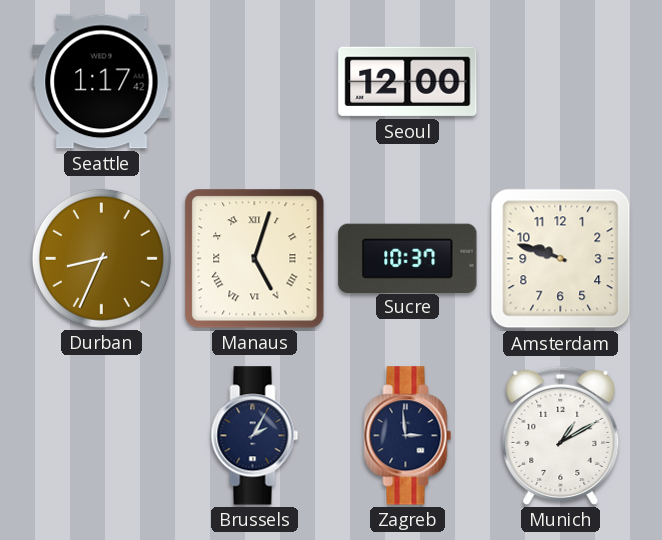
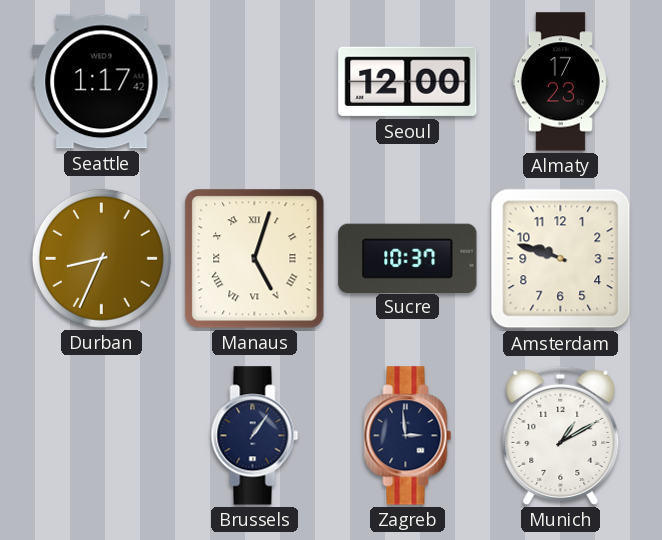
Almaty: none -> 17:23 (560, 82)
Brussels: 2:05 -> 1:06 (255, 436)
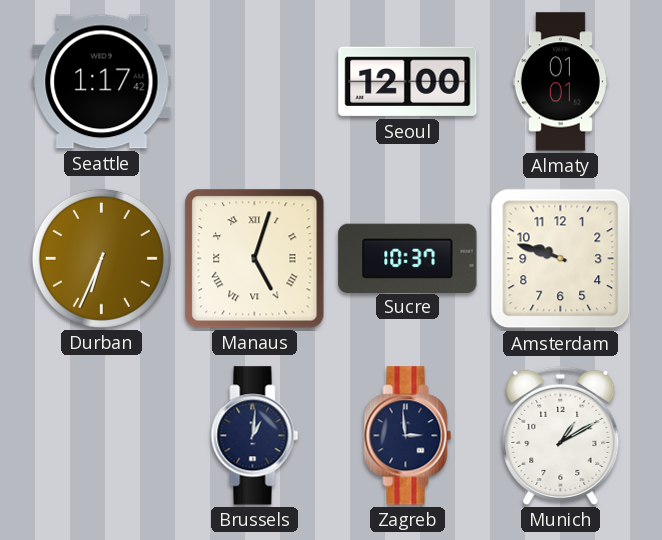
Almaty: 17:23 -> 01:01 (560, 82)
Durban: 8:34 -> 6:34 (101, 258)
Brussels: 1:06 -> 1:01 (255, 436)
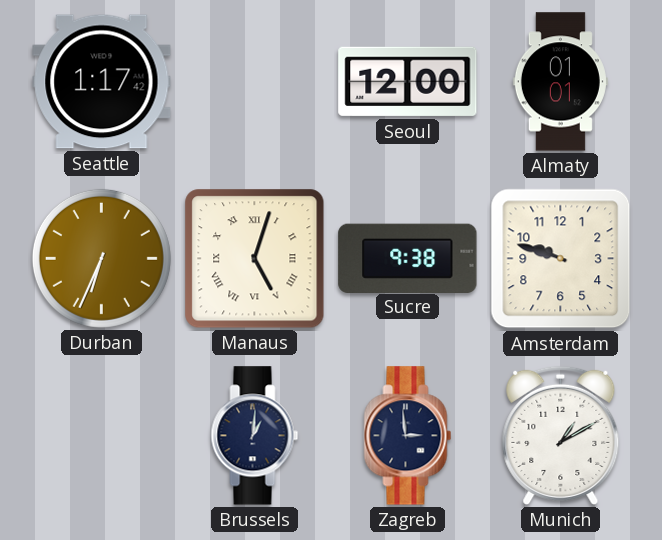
Sucre: 10:37 -> 9:38 (408, 258)
